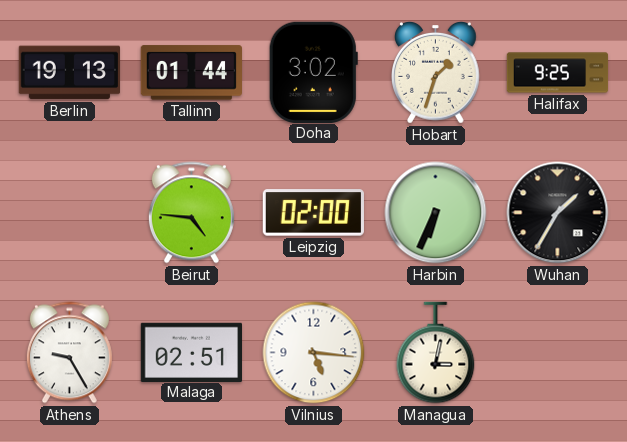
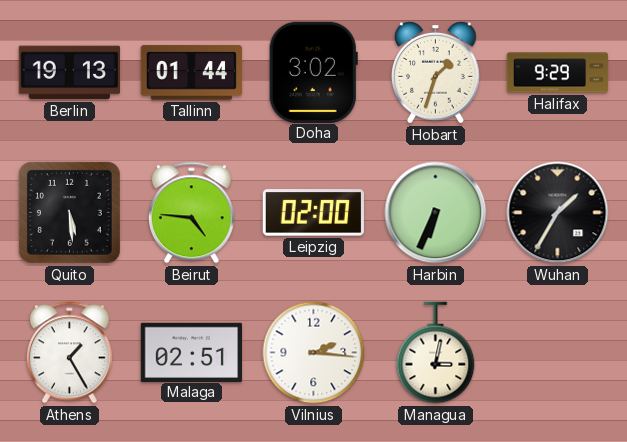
Halifax: 9:25 -> 9:29 (558, 73)
Quito: none -> 5:29 (69, 212)
Athens: 9:25 -> 1:25 (69, 353)
Vilnius: 5:16 -> 2:16 (314, 353)
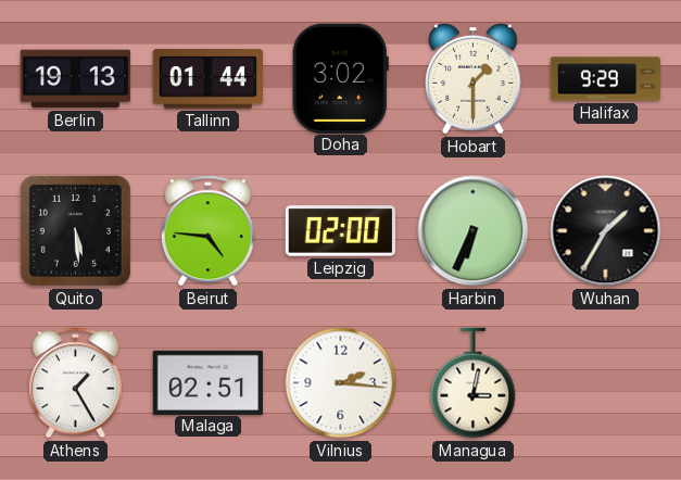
Hobart: 1:33 -> 1:30 (474, 79)
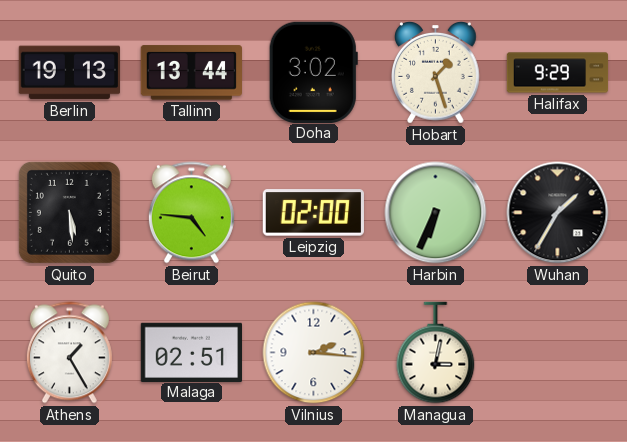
Tallinn: 01:44 -> 13:44 (191, 73)
Hobart: 1:30 -> 1:27 (436, 73)
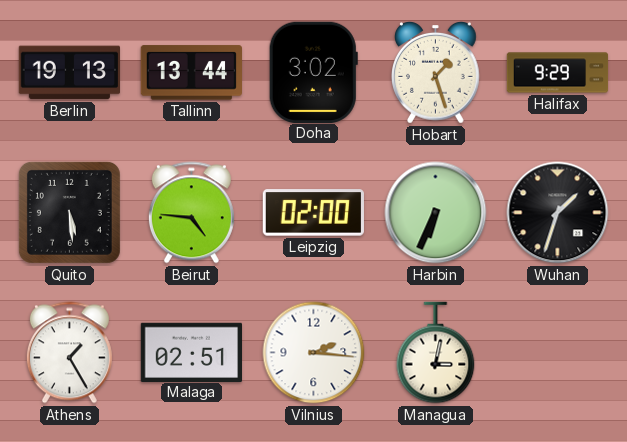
Wuhan: 1:35 -> 1:33 (558, 213)
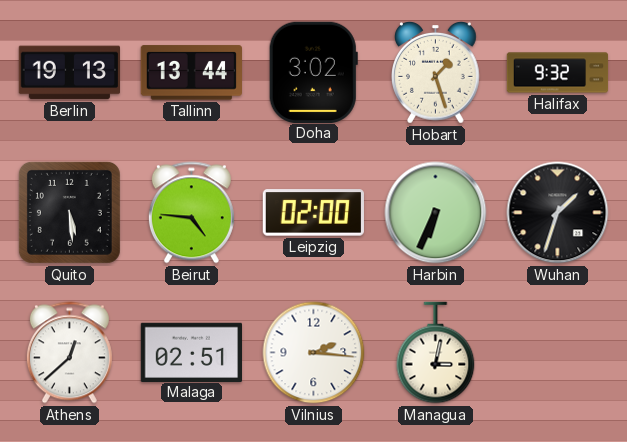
Halifax: 9:29 -> 9:32 (558, 73)
Athens: 1:25 -> 12:38 (69, 353)
